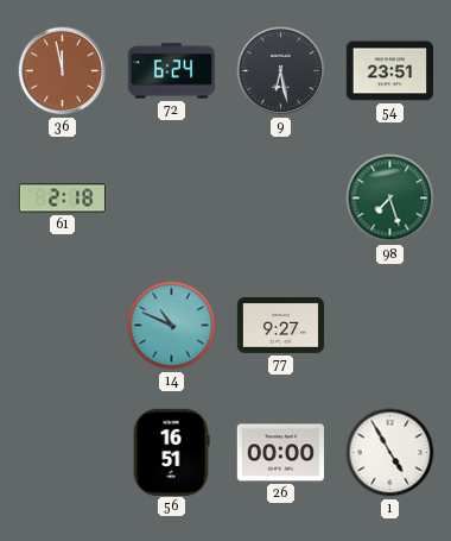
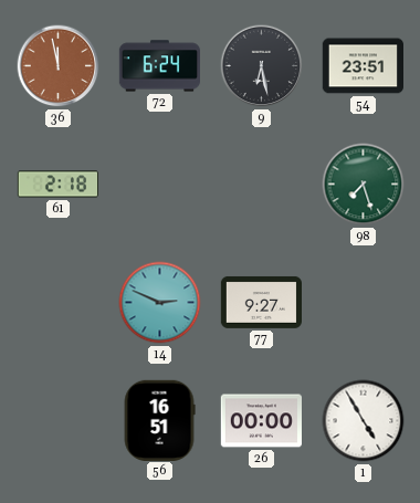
14: 10:49 -> 2:49 (160, 303)
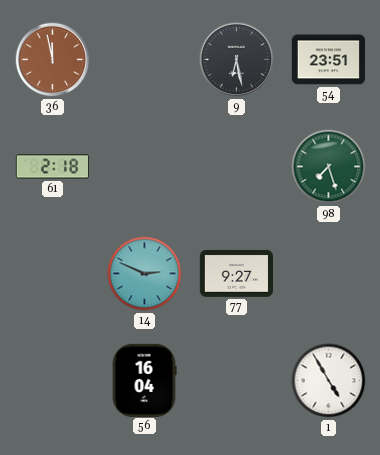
72: 6:24 -> none (160, 66)
56: 16:51 -> 16:04 (144, 380)
26: 00:00 -> none (261, 421)
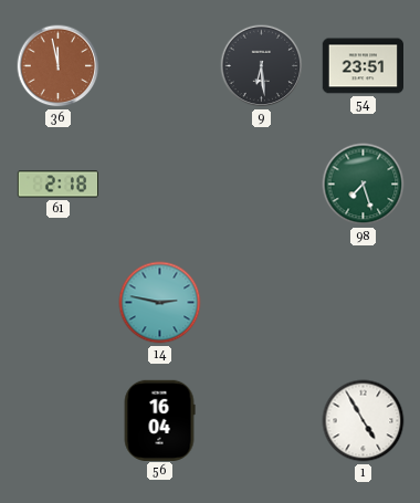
9: 6:28 -> 6:29 (262, 66)
14: 2:49 -> 2:47 (160, 303)
77: 9:27 -> none (236, 273)
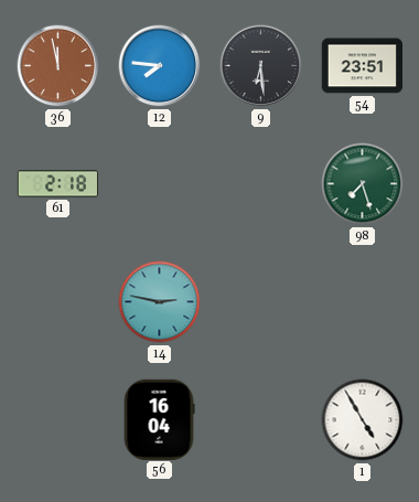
12: none -> 7:46 (160, 66)
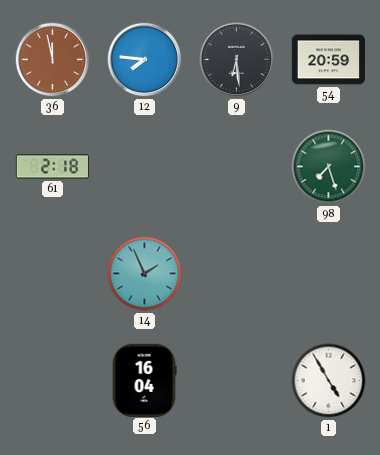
54: 23:51 -> 20:59 (328, 60)
14: 2:47 -> 1:56 (145, 274)
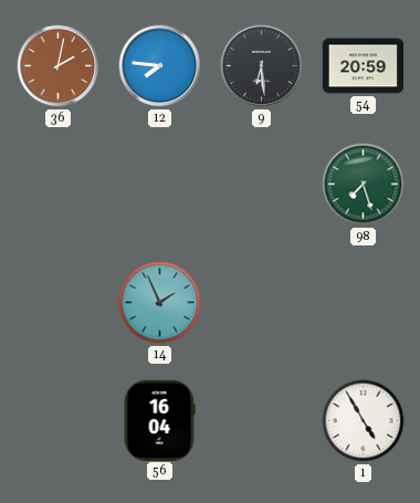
36: 11:58 -> 2:02 (59, 66)
61: 2:18 -> none (52, 167)
